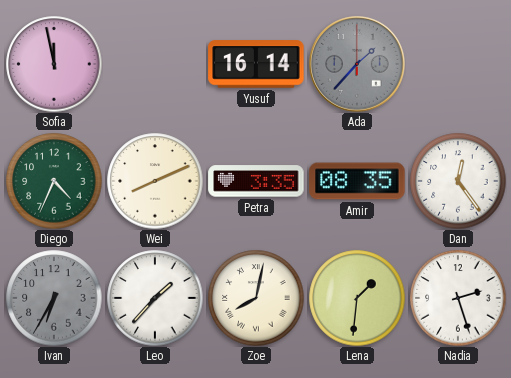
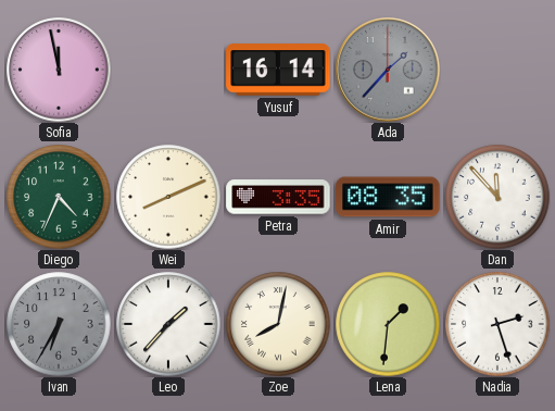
Dan: 12:24 -> 11:53 (497, 197)
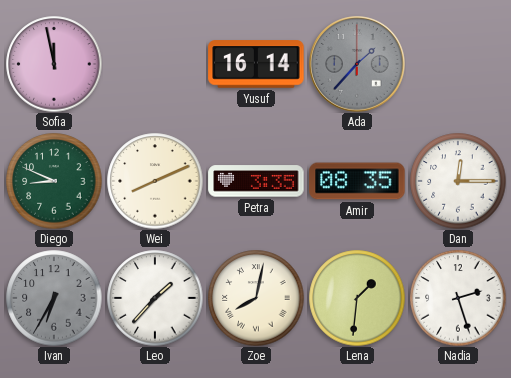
Diego: 4:34 -> 8:49 (54, 181)
Dan: 11:53 -> 12:15 (458, 181)
